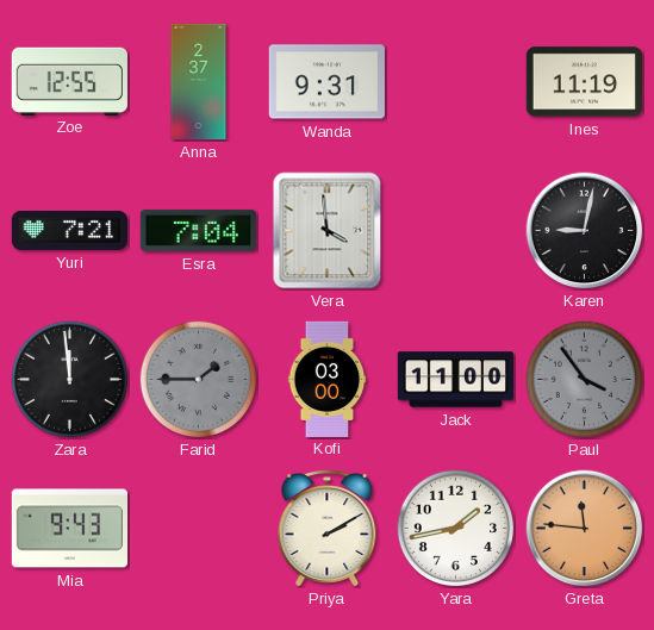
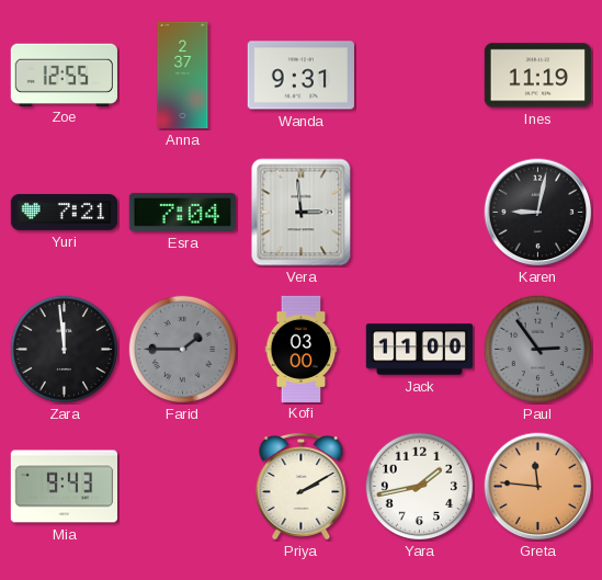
Vera: 3:59 -> 2:59 (302, 213)
Paul: 3:54 -> 2:54 (538, 350)
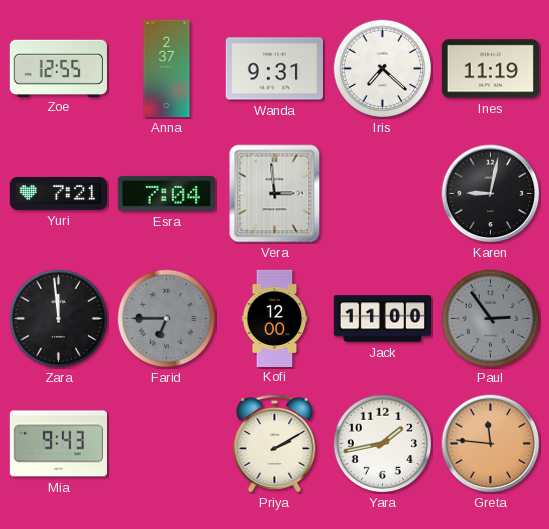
Iris: none -> 7:22 (383, 69)
Farid: 1:45 -> 6:45 (167, 319)
Kofi: 03:00 -> 12:00 (275, 318)
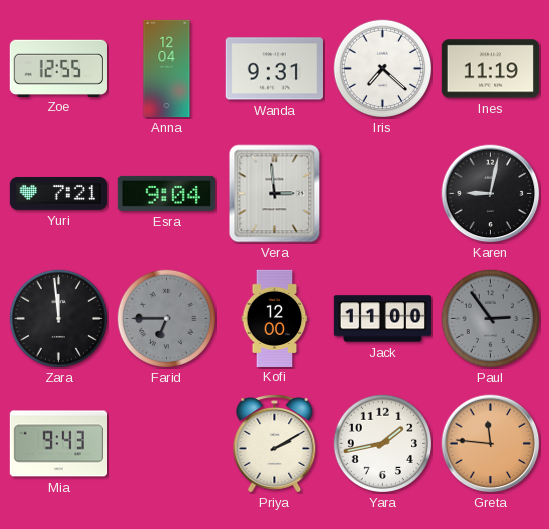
Anna: 2:37 -> 12:04 (167, 69)
Esra: 7:04 -> 9:04 (166, 193)
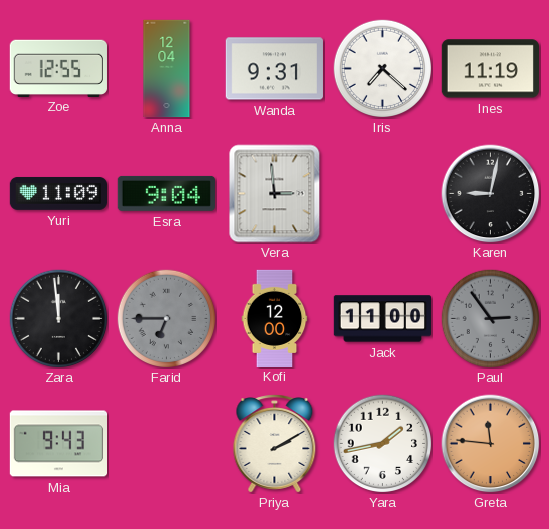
Yuri: 7:21 -> 11:09 (58, 193)
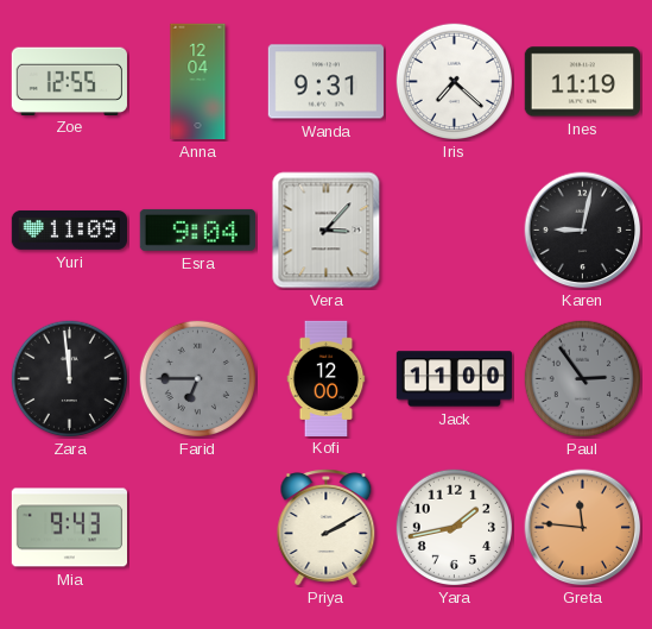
Vera: 2:59 -> 3:07 (327, 231)
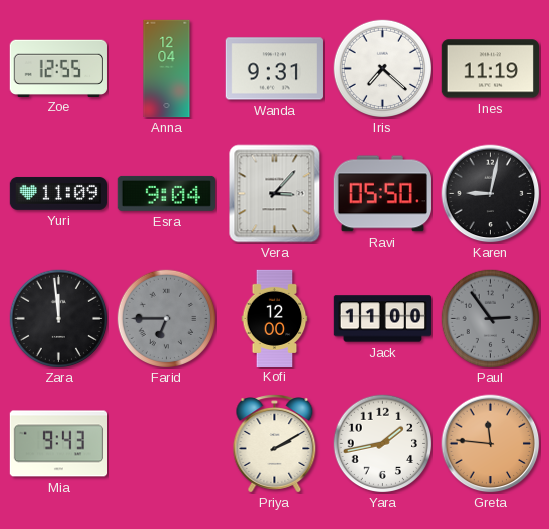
Ravi: none -> 05:50 (382, 194)
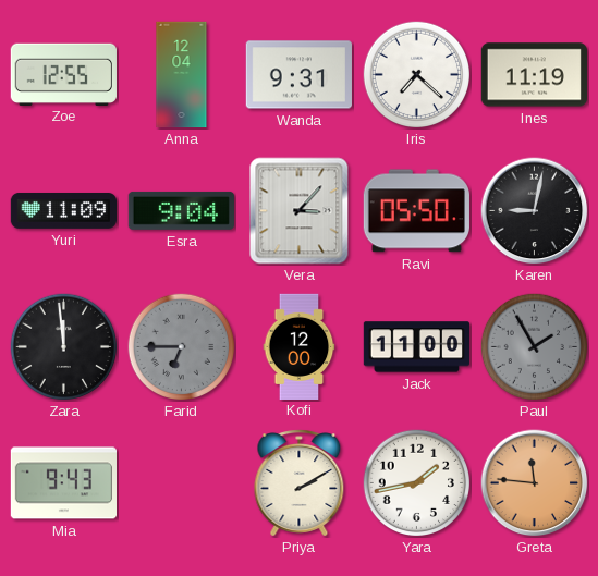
Paul: 2:54 -> 1:55 (535, 347)
